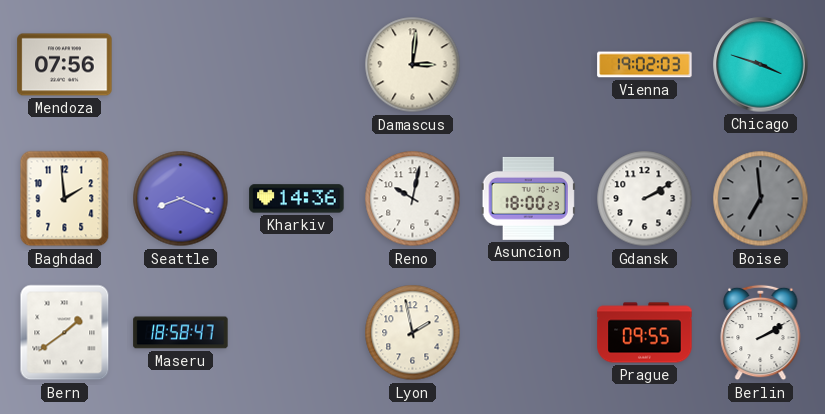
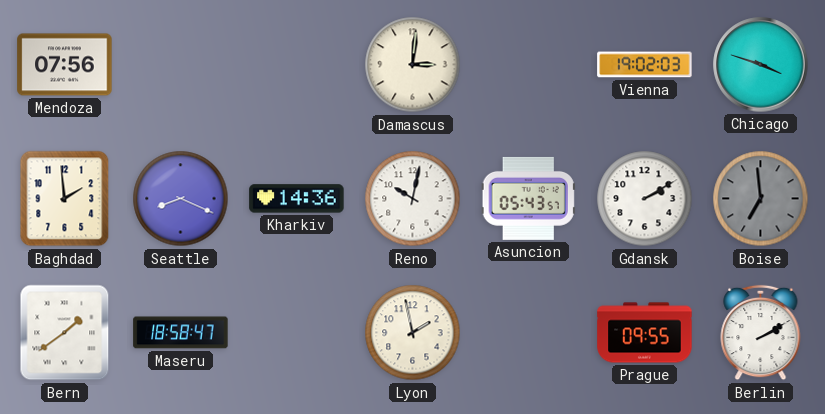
Asuncion: 18:00 -> 05:43 (528, 198)
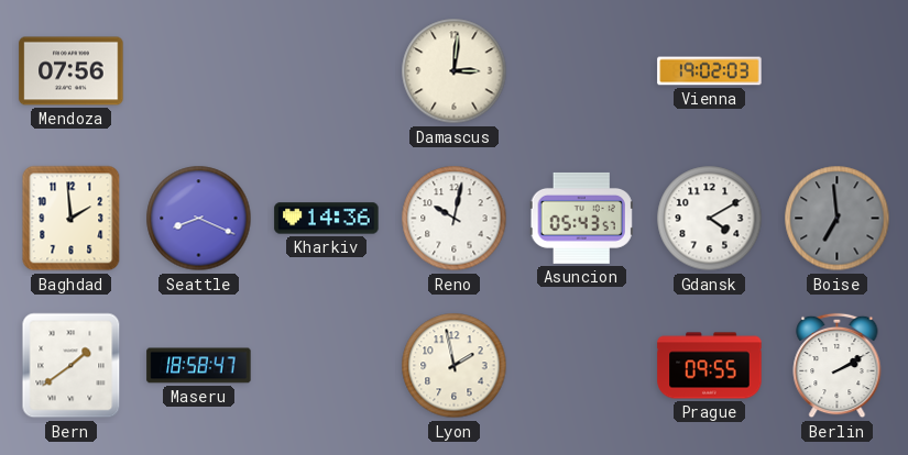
Chicago: 3:48 -> none (761, 65)
Gdansk: 2:10 -> 4:10 (710, 219)
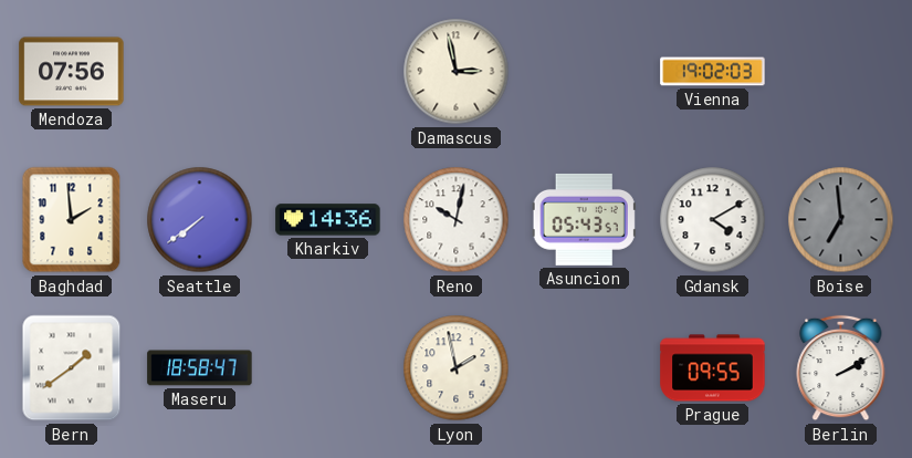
Damascus: 3:01 -> 2:58 (457, 72)
Seattle: 8:19 -> 7:39 (200, 220)
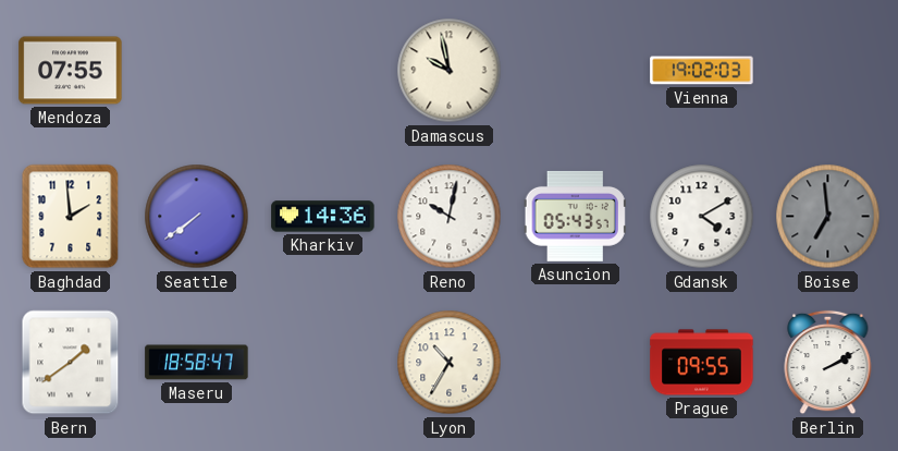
Mendoza: 07:56 -> 07:55 (71, 71)
Damascus: 2:58 -> 9:58 (450, 71)
Lyon: 1:58 -> 10:35 (450, 363)
